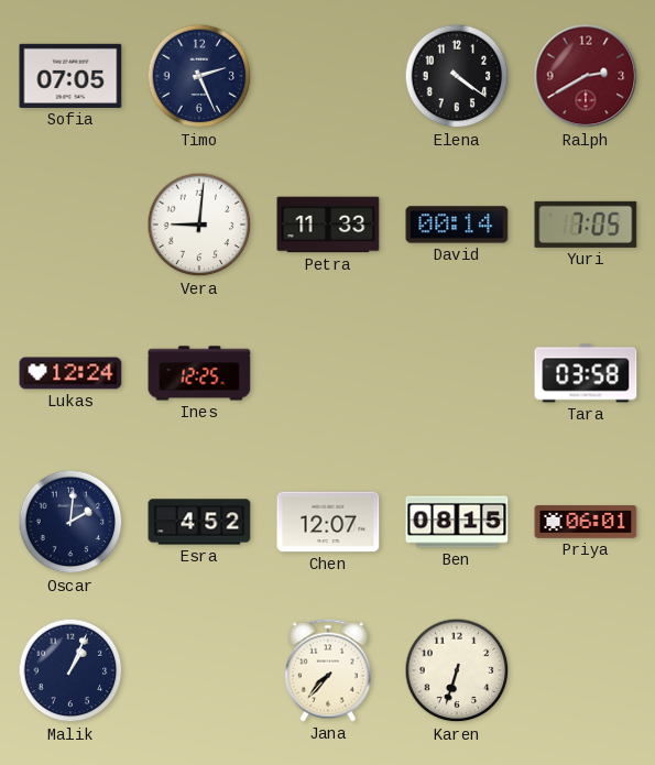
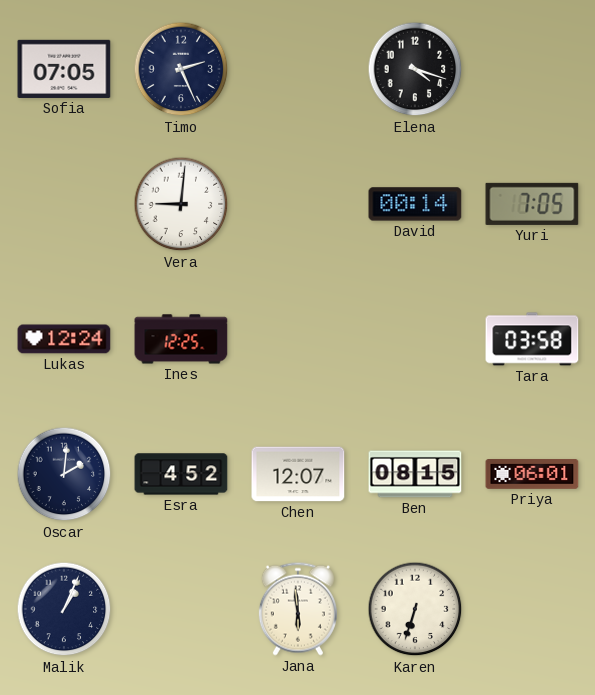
Elena: 4:21 -> 4:18 (415, 69)
Ralph: 2:40 -> none (586, 76)
Petra: 11:33 -> none (328, 225)
Jana: 7:37 -> 5:59 (298, 609)
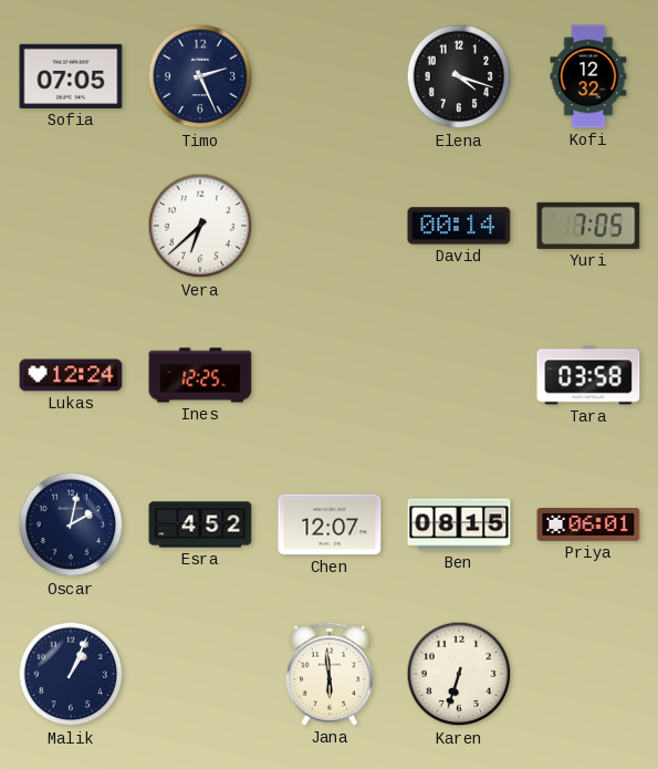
Kofi: none -> 12:32 (588, 76)
Vera: 9:01 -> 6:38 (200, 226)
Oscar: 2:01 -> 2:02 (71, 524)
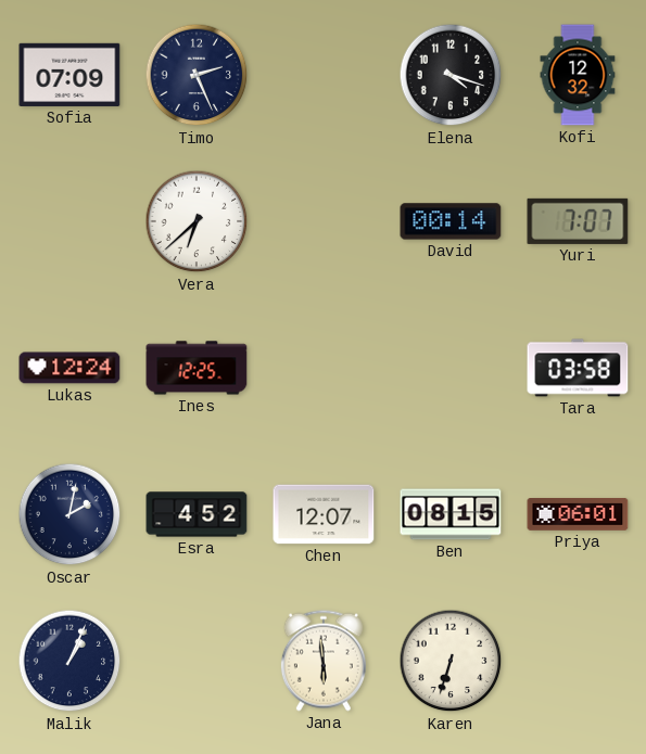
Sofia: 07:05 -> 07:09 (69, 75)
Yuri: 7:05 -> 7:07 (578, 221)
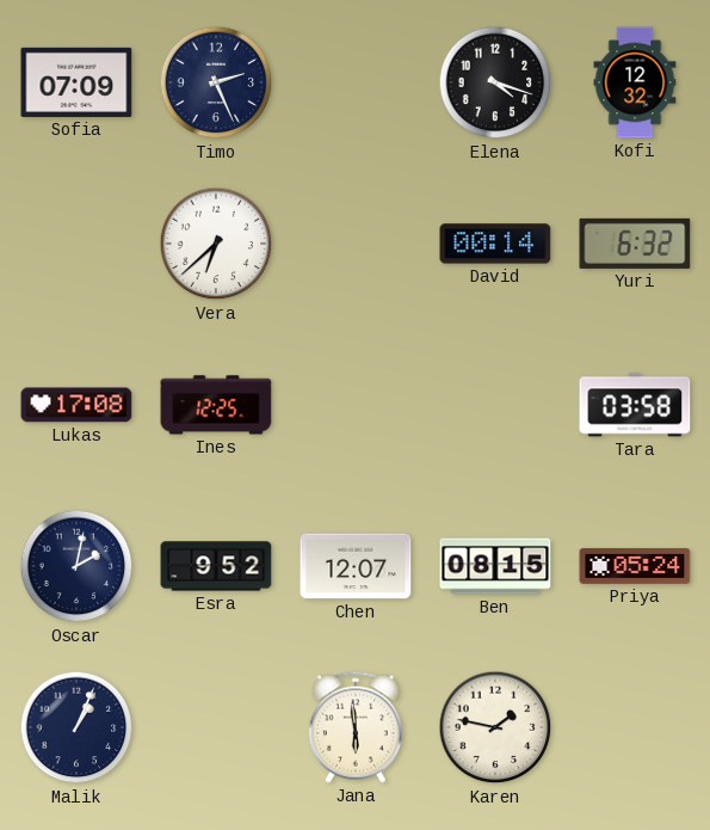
Yuri: 7:07 -> 6:32 (635, 244)
Lukas: 12:24 -> 17:08 (76, 405)
Esra: 4:52 -> 9:52 (216, 566)
Priya: 06:01 -> 05:24 (635, 567)
Karen: 6:33 -> 1:47 (495, 727)
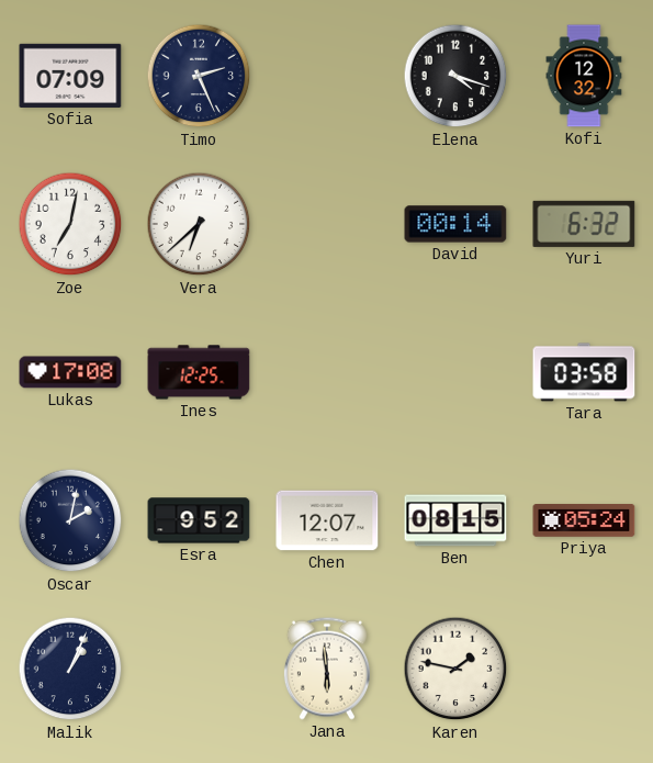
Zoe: none -> 7:02 (70, 224)
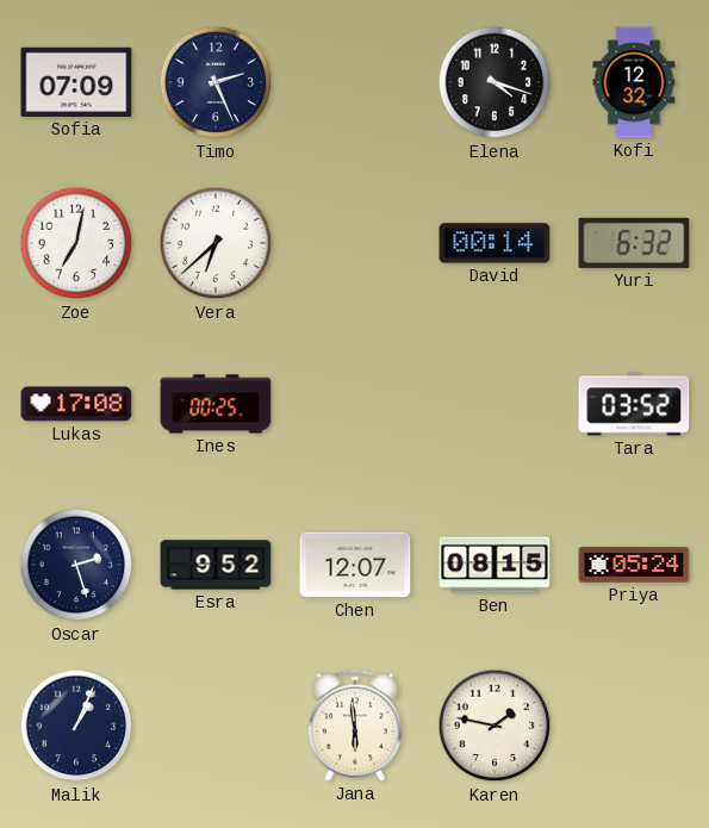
Ines: 12:25 -> 00:25 (216, 404)
Tara: 03:58 -> 03:52 (634, 404)
Oscar: 2:02 -> 2:27 (76, 565)
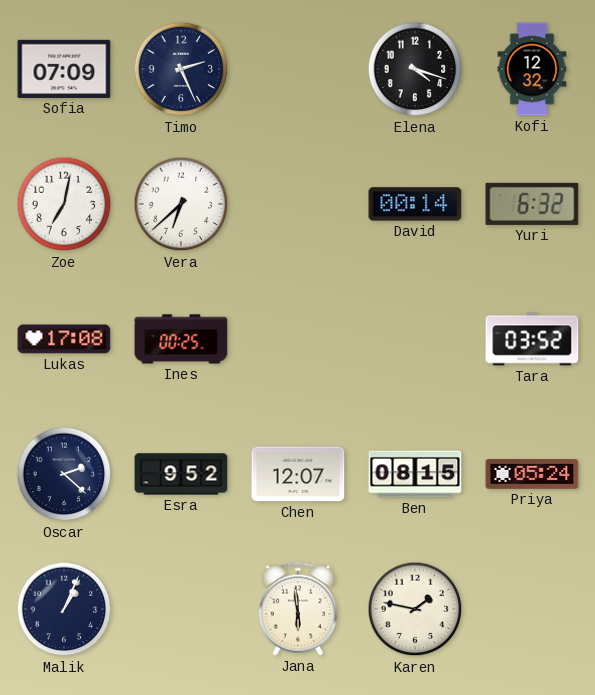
Oscar: 2:27 -> 2:22 (64, 474)
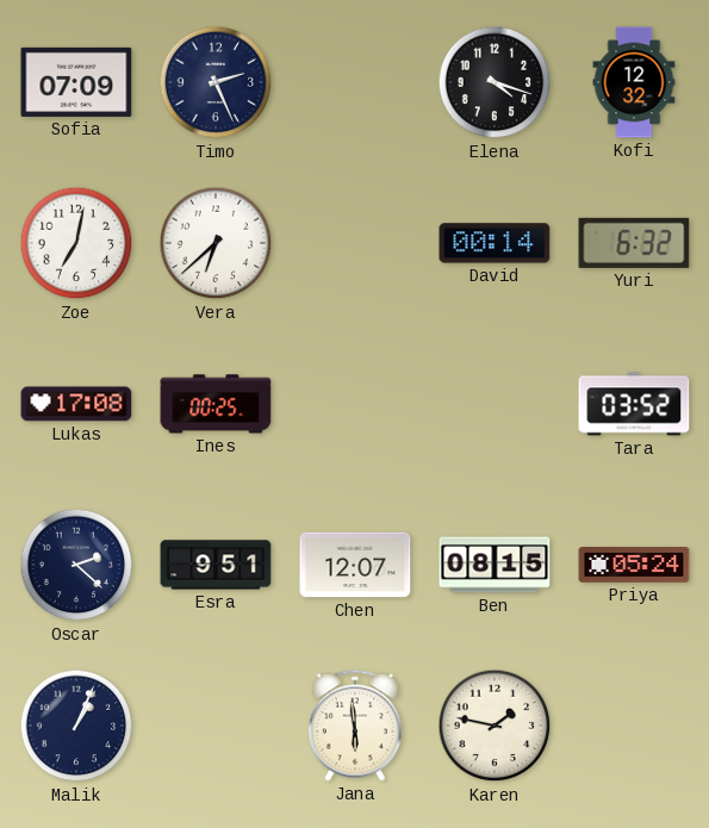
Esra: 9:52 -> 9:51 (216, 565)
